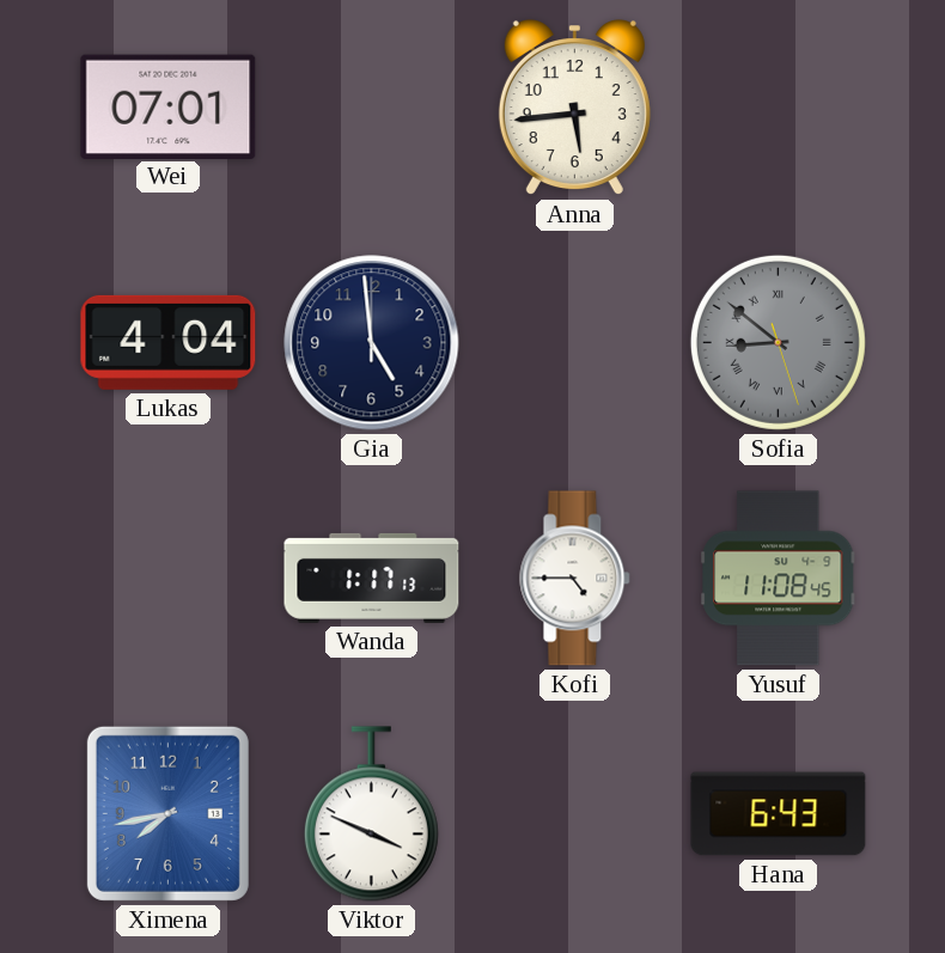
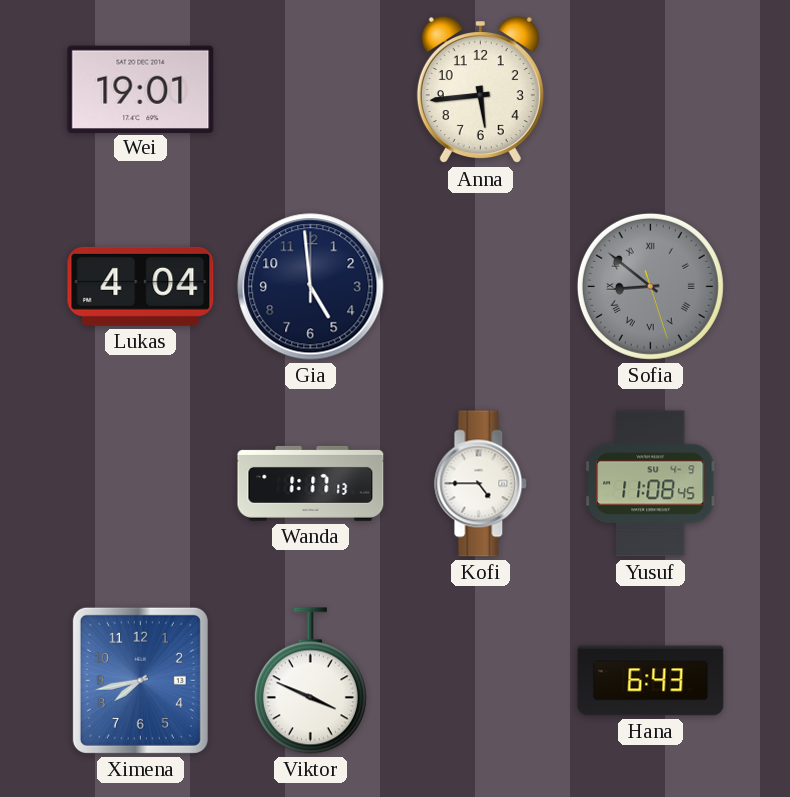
Wei: 07:01 -> 19:01 (141, 89)
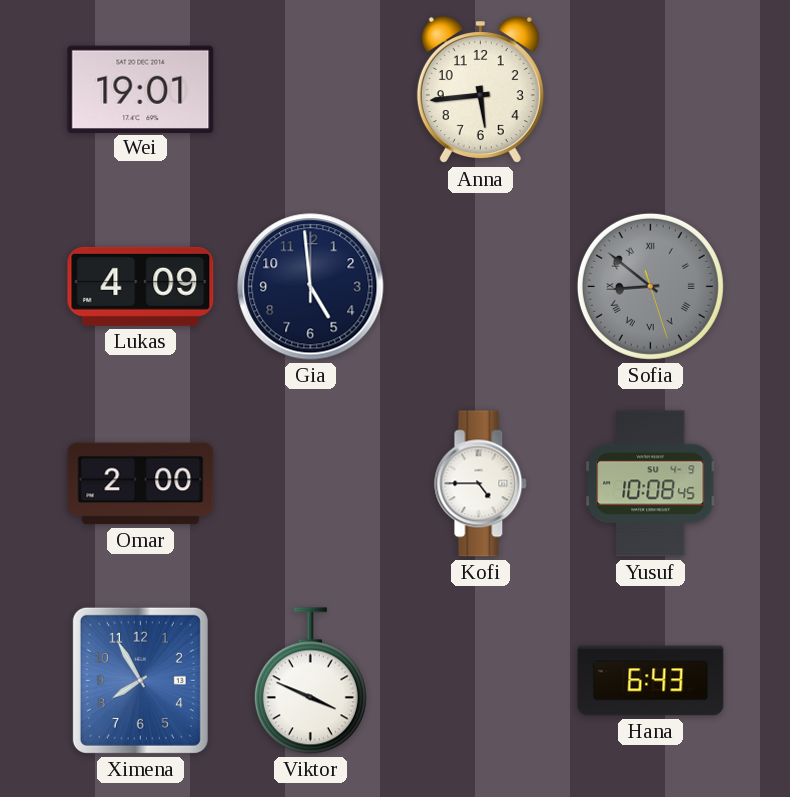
Lukas: 4:04 -> 4:09 (141, 286)
Omar: none -> 2:00 (141, 484)
Wanda: 1:17 -> none (311, 483)
Yusuf: 11:08 -> 10:08 (651, 484)
Ximena: 7:43 -> 7:55 (140, 680)
